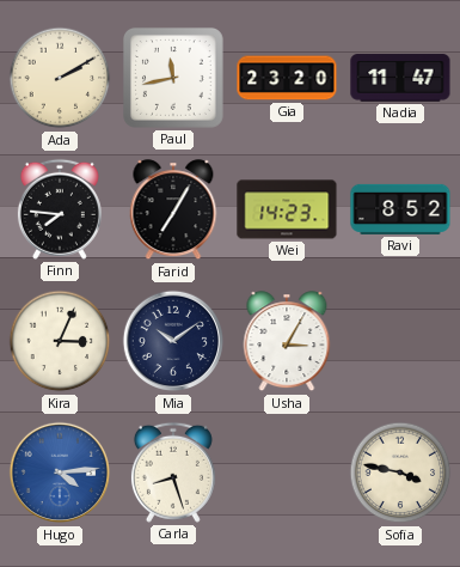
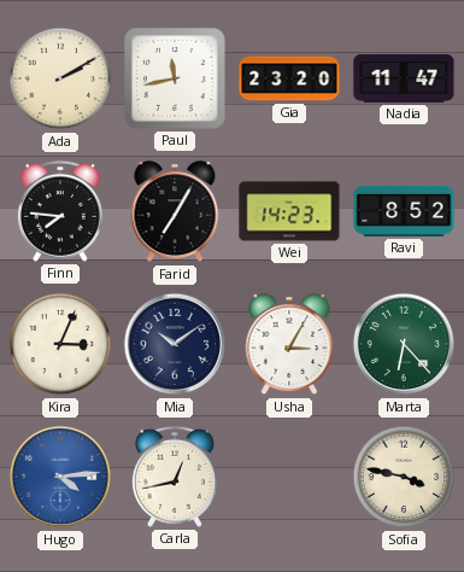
Marta: none -> 6:23 (404, 344)
Carla: 8:27 -> 12:43 (175, 477)
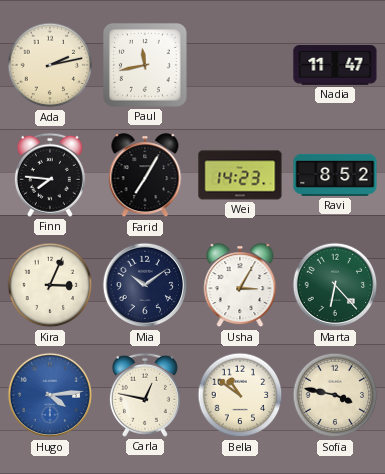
Ada: 2:10 -> 2:13 (50, 65)
Gia: 23:20 -> none (289, 78)
Carla: 12:43 -> 12:47 (145, 395)
Bella: none -> 10:51 (240, 395)
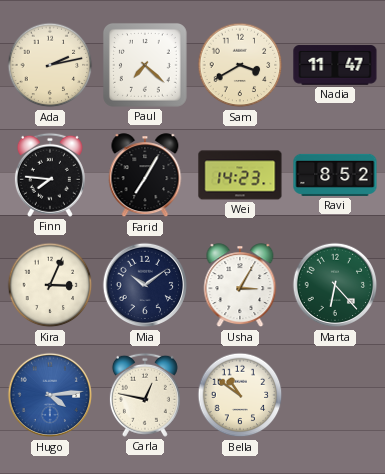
Paul: 11:43 -> 7:22 (145, 65)
Sam: none -> 3:40 (240, 65)
Sofia: 3:47 -> none (335, 395)
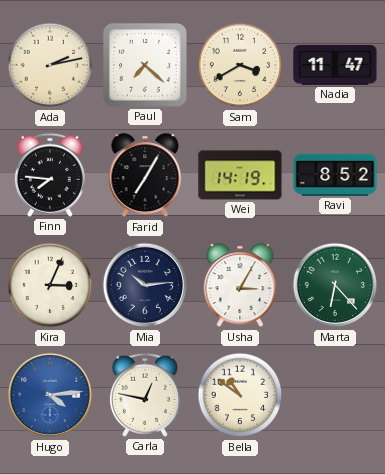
Wei: 14:23 -> 14:19 (240, 175)
Mia: 10:09 -> 10:14 (145, 285)
